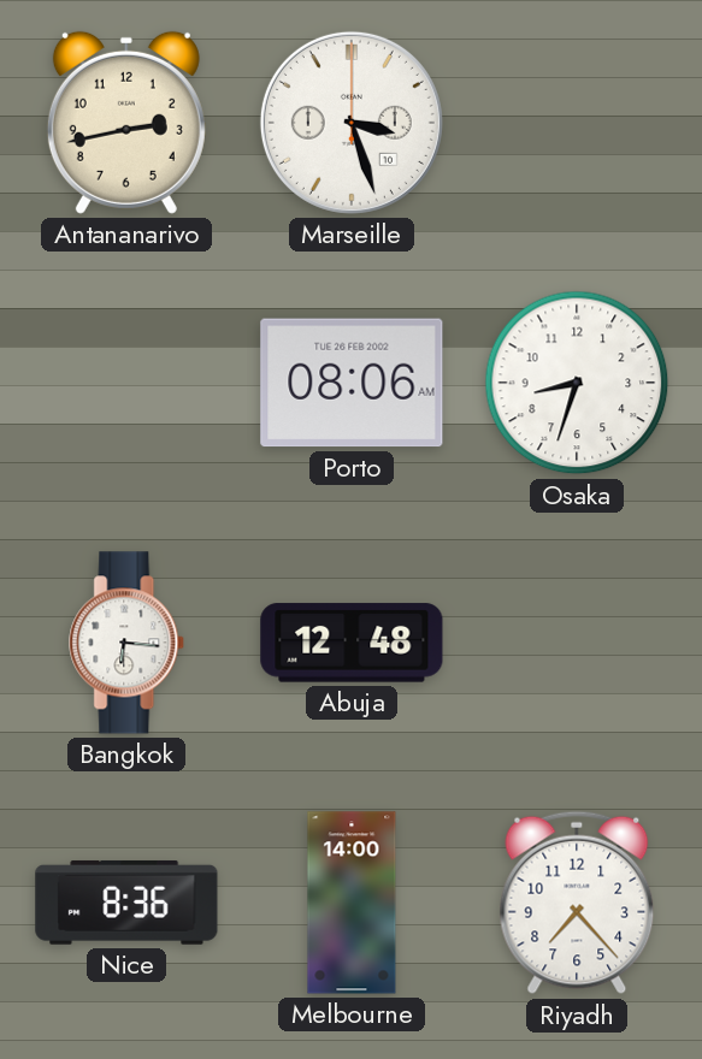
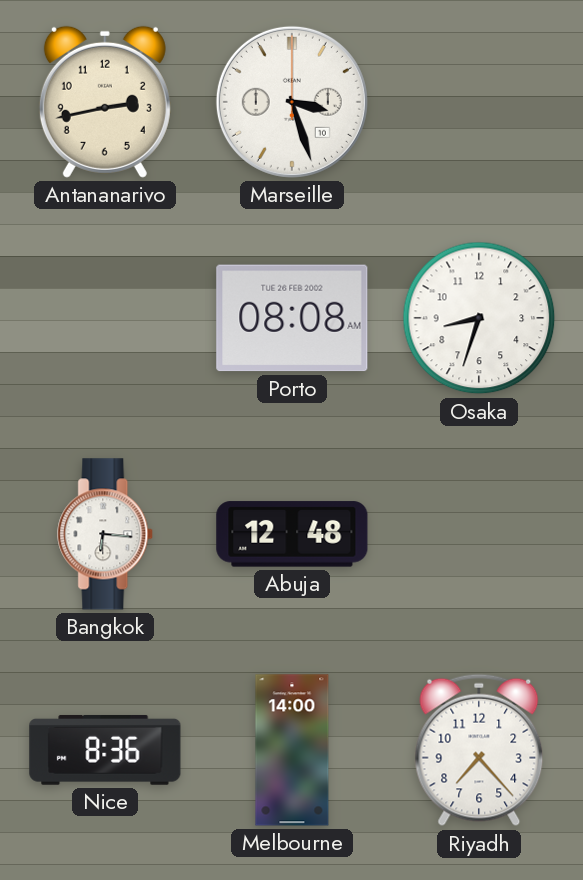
Porto: 08:06 -> 08:08 (292, 318)
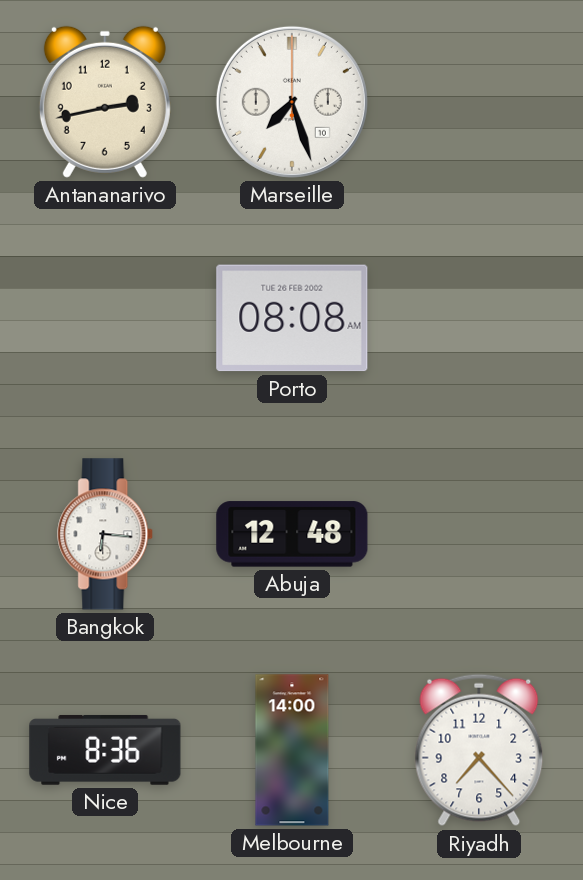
Marseille: 3:27 -> 7:27 (292, 102)
Osaka: 8:33 -> none (479, 318)
